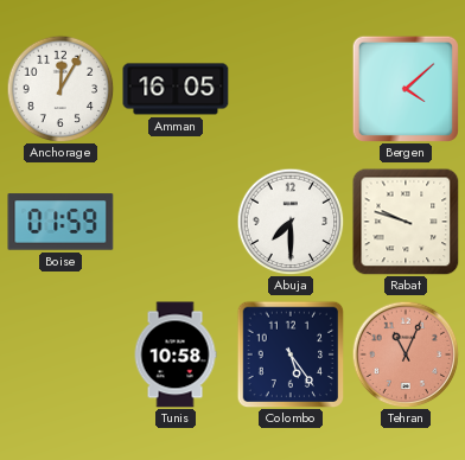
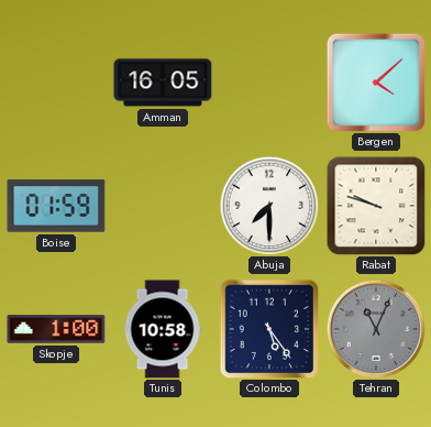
Anchorage: 12:05 -> none (60, 89)
Skopje: none -> 1:00 (56, 329)
Tehran dial: salmon -> grey (376, 329)
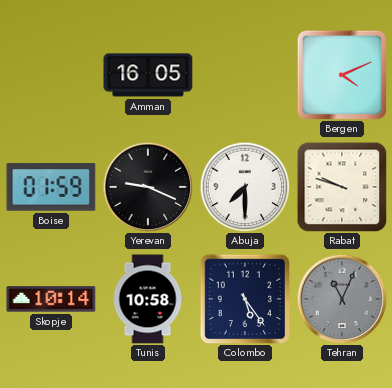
Bergen: 4:08 -> 4:11 (342, 75)
Yerevan: none -> 9:19 (148, 187)
Skopje: 1:00 -> 10:14 (51, 299)
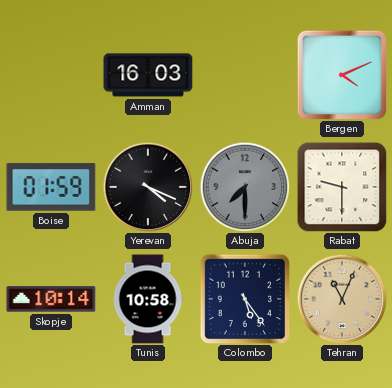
Amman: 16:05 -> 16:03 (148, 75)
Yerevan: 9:19 -> 4:19 (148, 187)
Abuja dial: white -> grey (245, 187)
Rabat: 9:48 -> 9:30 (342, 187)
Tehran dial: grey -> champagne (342, 299)
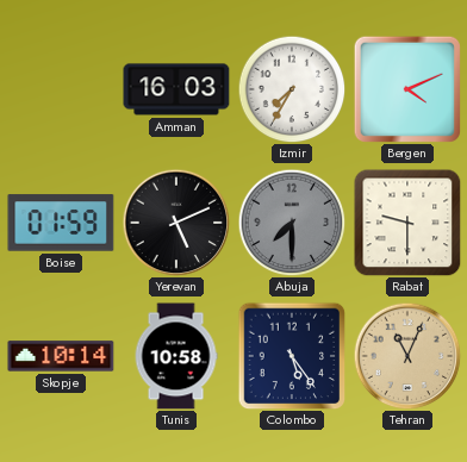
Izmir: none -> 7:35 (292, 89)
Yerevan: 4:19 -> 5:11 (176, 223)
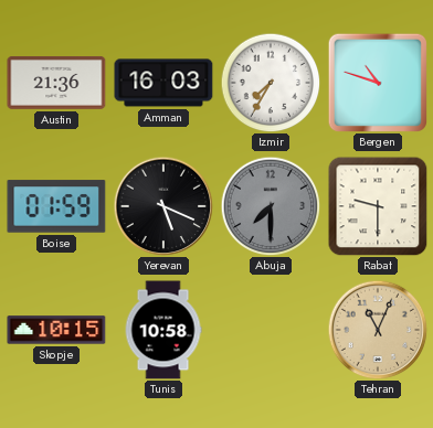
Austin: none -> 21:36 (56, 83)
Bergen: 4:11 -> 10:48 (378, 83)
Yerevan: 5:11 -> 5:19 (163, 206)
Skopje: 10:14 -> 10:15 (56, 330)
Colombo: 5:24 -> none (292, 356)
